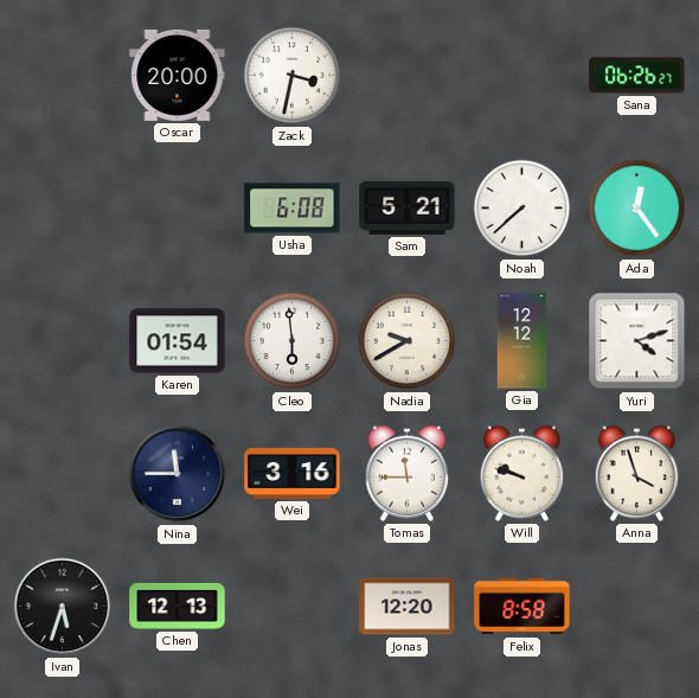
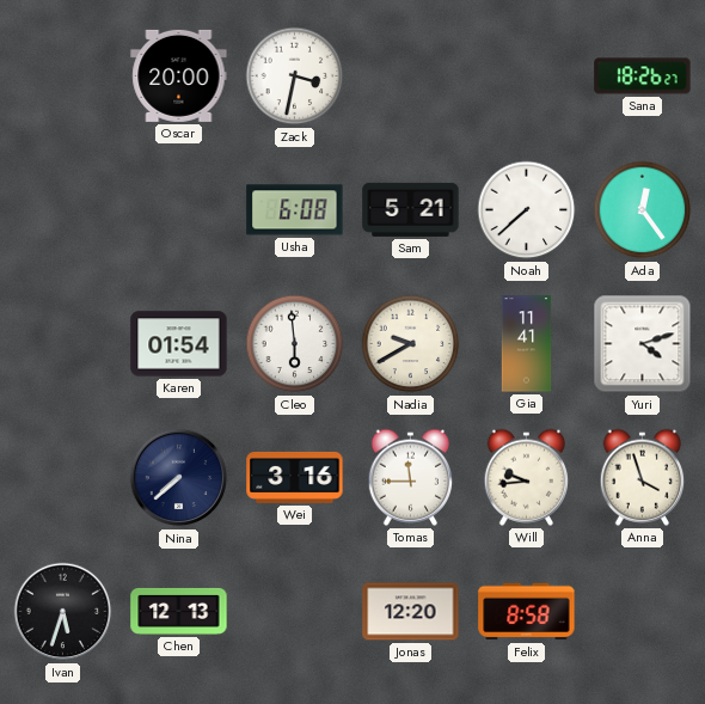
Sana: 06:26 -> 18:26 (643, 76)
Gia: 12:12 -> 11:41 (527, 344)
Nina: 11:45 -> 7:38 (179, 478)
Will: 9:48 -> 9:44 (527, 477)
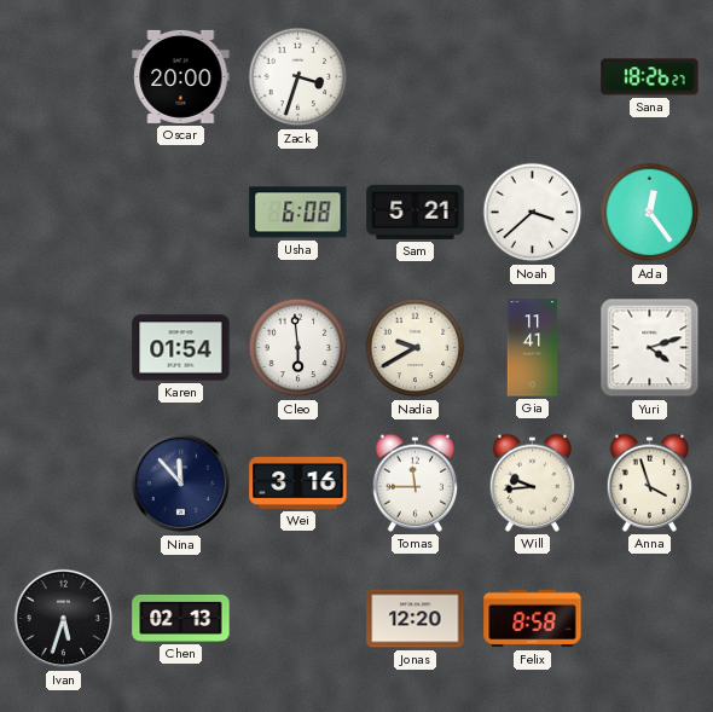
Zack: 3:32 -> 3:33 (298, 77)
Noah: 7:38 -> 3:38 (533, 213)
Nina: 7:38 -> 11:53 (181, 484)
Chen: 12:13 -> 02:13 (181, 618)
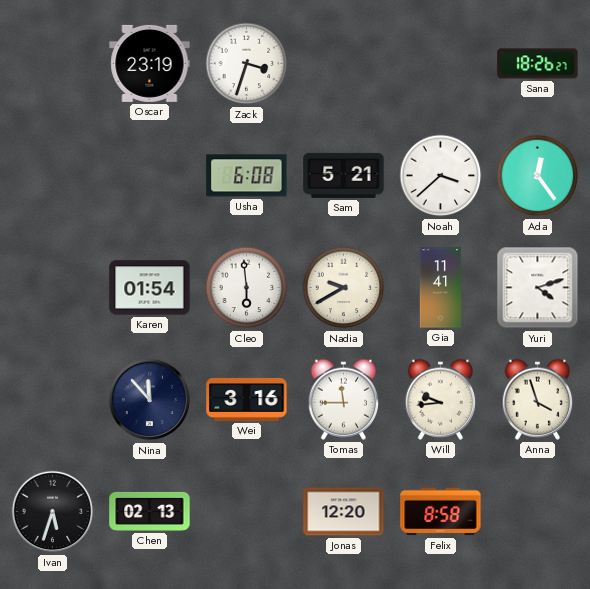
Oscar: 20:00 -> 23:19 (150, 63)
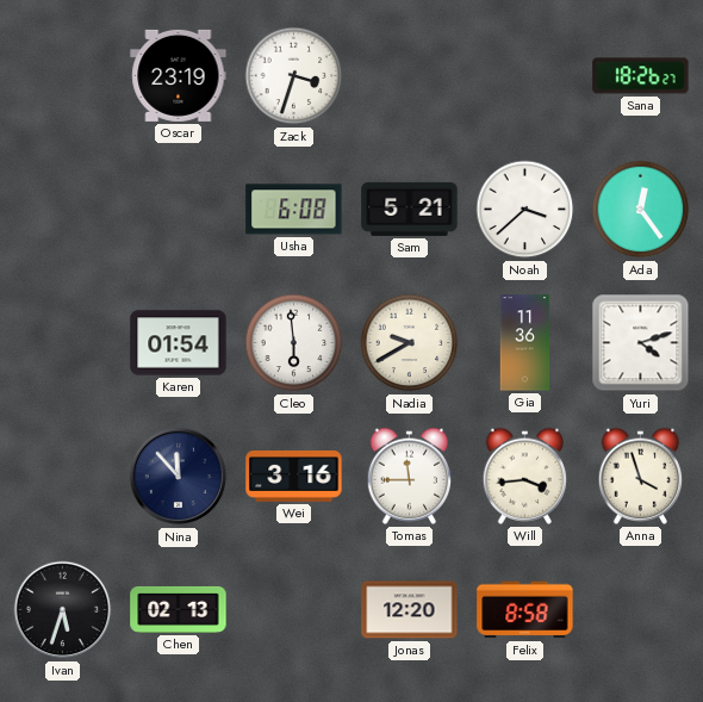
Gia: 11:41 -> 11:36 (525, 343)
Will: 9:44 -> 3:44 (525, 476)
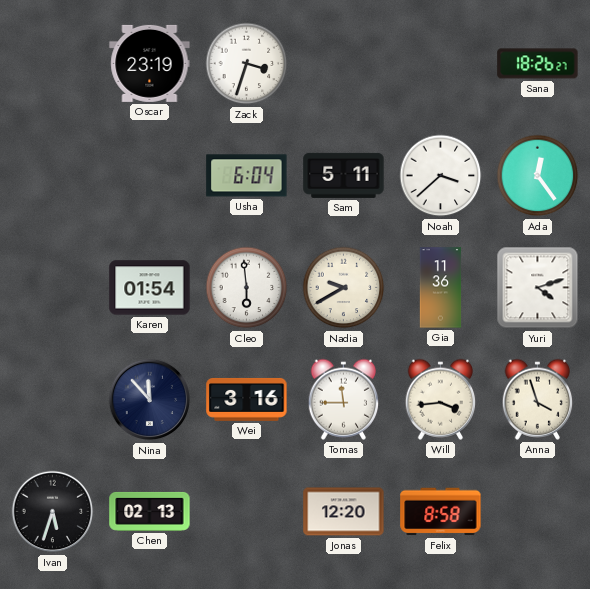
Usha: 6:08 -> 6:04 (247, 176)
Sam: 5:21 -> 5:11 (344, 175)
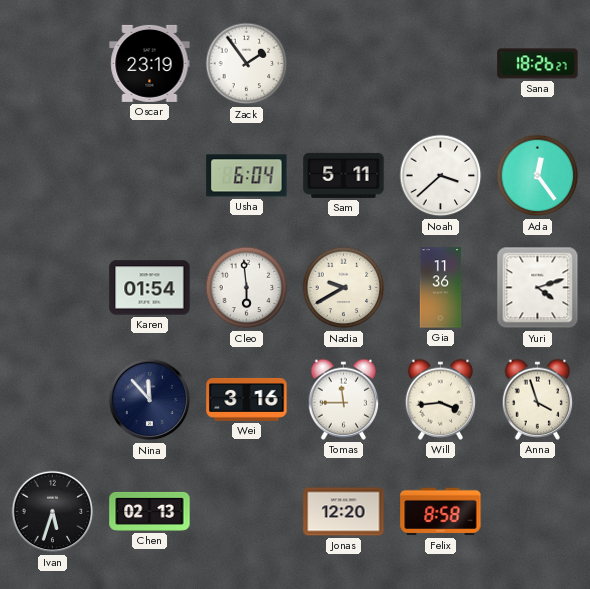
Zack: 3:33 -> 1:54 (247, 64)
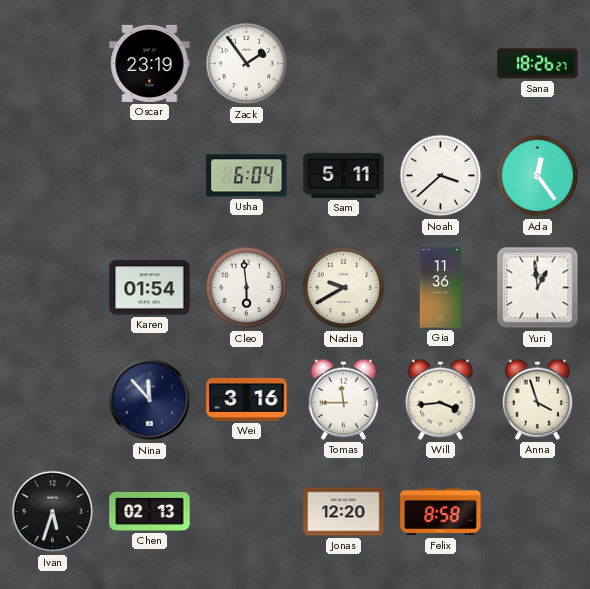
Yuri: 4:12 -> 12:59 (538, 288)
